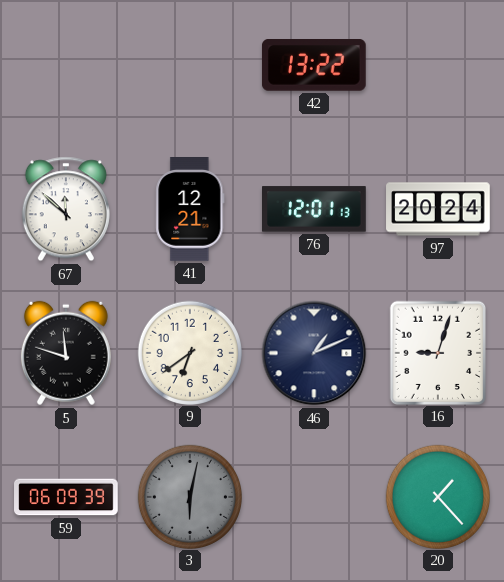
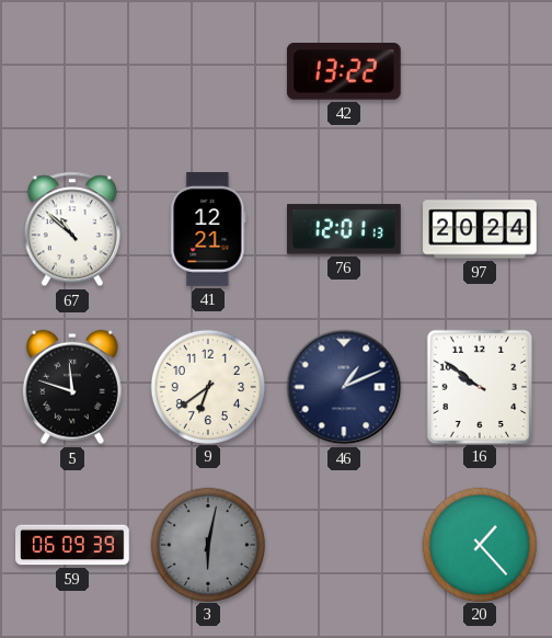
67: 11:52 -> 10:52 (72, 229)
16: 9:03 -> 9:51 (479, 386)
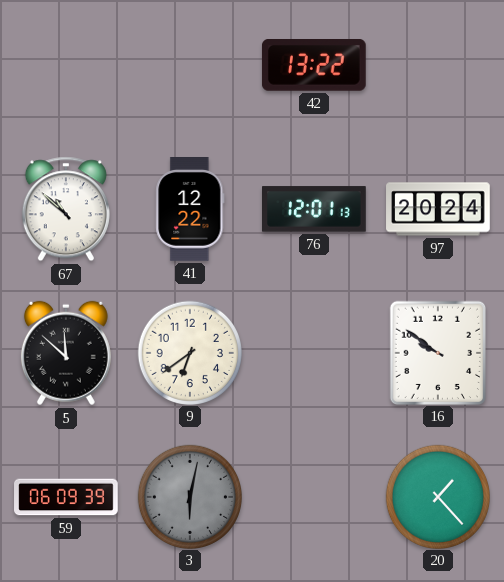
41: 12:21 -> 12:22 (190, 210)
5: 11:48 -> 11:52 (66, 353)
46: 1:11 -> none (344, 387)
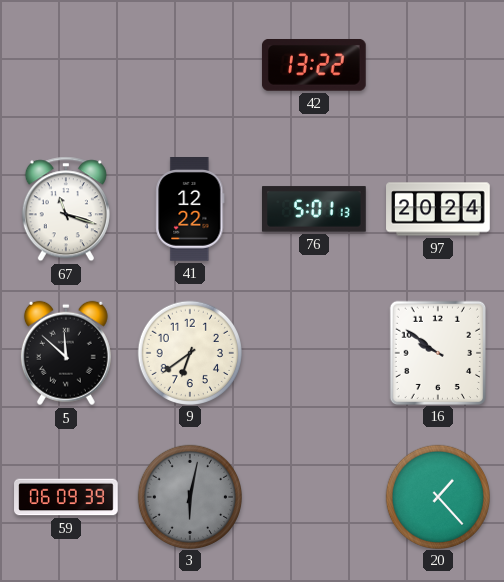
67: 10:52 -> 11:18 (66, 209)
76: 12:01 -> 5:01 (315, 209)
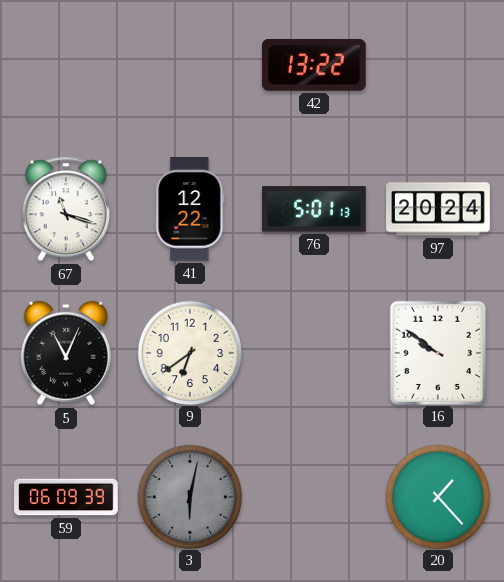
5: 11:52 -> 11:04 (66, 353)
